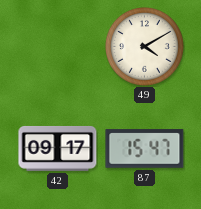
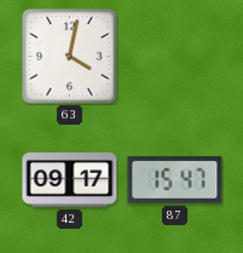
63: none -> 4:02 (70, 57)
49: 4:10 -> none (145, 47)
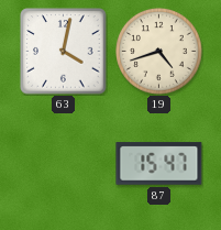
19: none -> 4:42 (159, 52)
42: 09:17 -> none (70, 179)
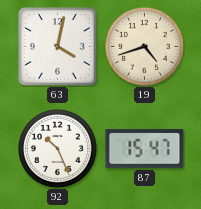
92: none -> 10:26 (58, 149)
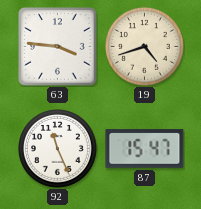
63: 4:02 -> 3:46 (58, 47)
92: 10:26 -> 11:26 (58, 149)
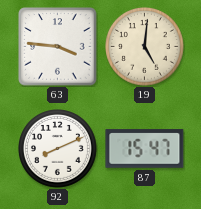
19: 4:42 -> 5:01 (145, 47)
92: 11:26 -> 8:11 (58, 149)
